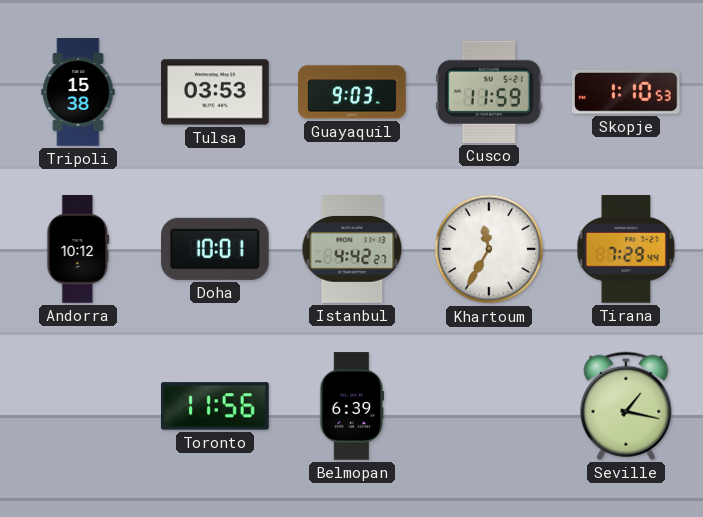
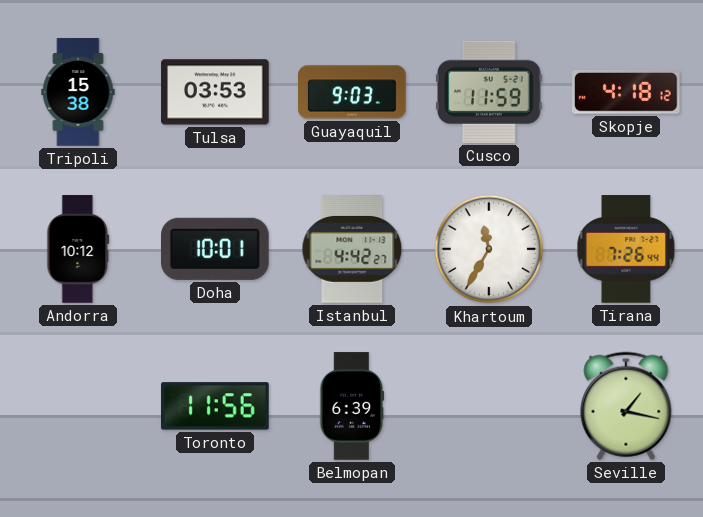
Skopje: 1:10 -> 4:18 (627, 92)
Tirana: 7:29 -> 7:26 (626, 249)
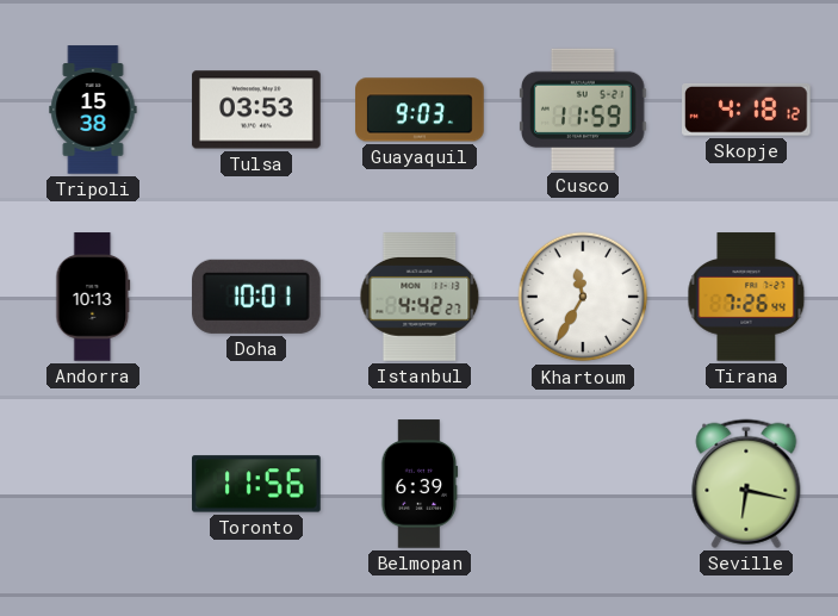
Andorra: 10:12 -> 10:13 (93, 297)
Seville: 1:17 -> 6:17 (746, 484)
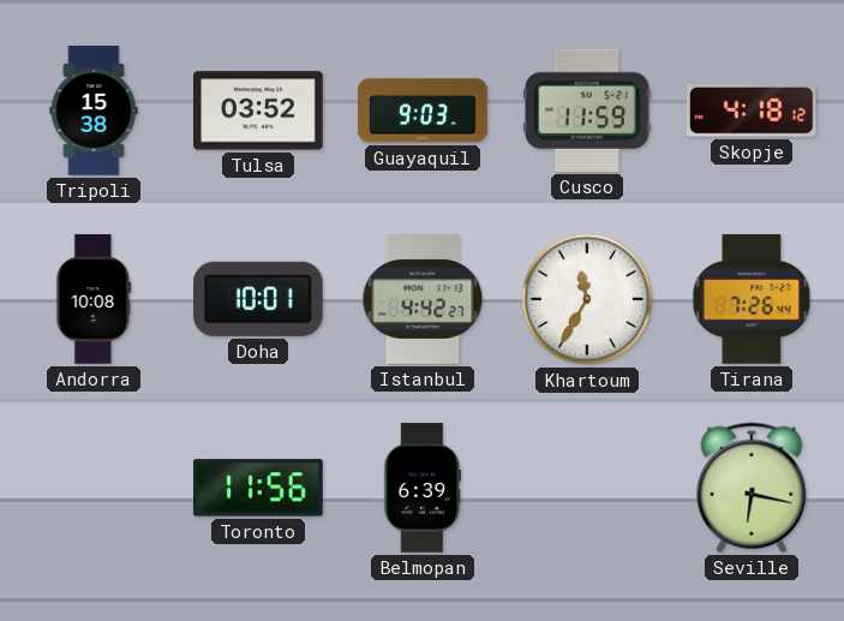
Tulsa: 03:53 -> 03:52 (258, 111)
Andorra: 10:13 -> 10:08 (94, 299)
